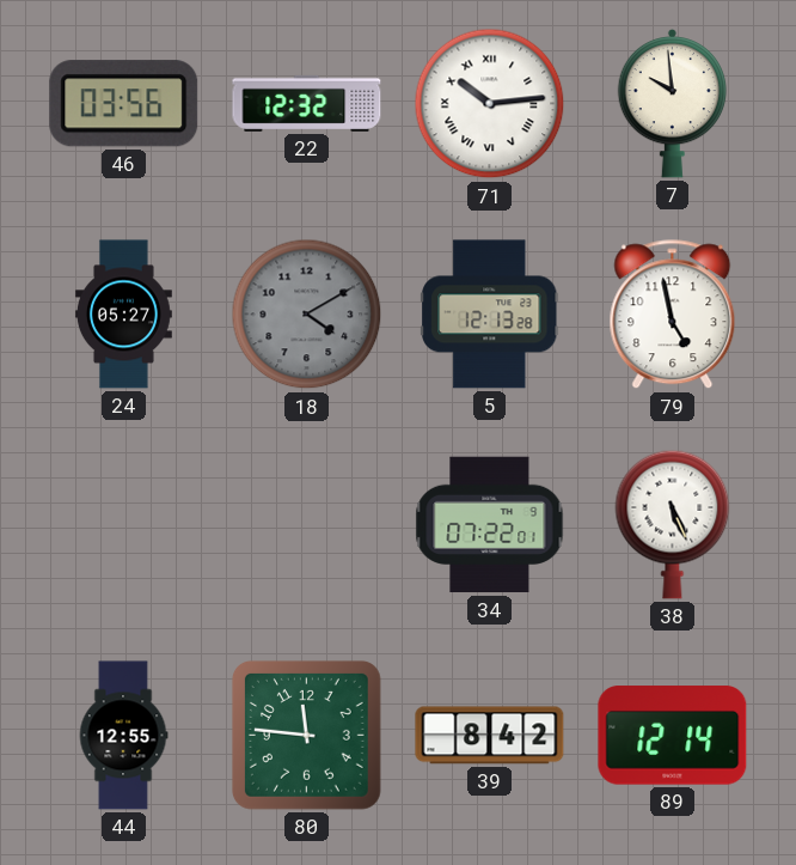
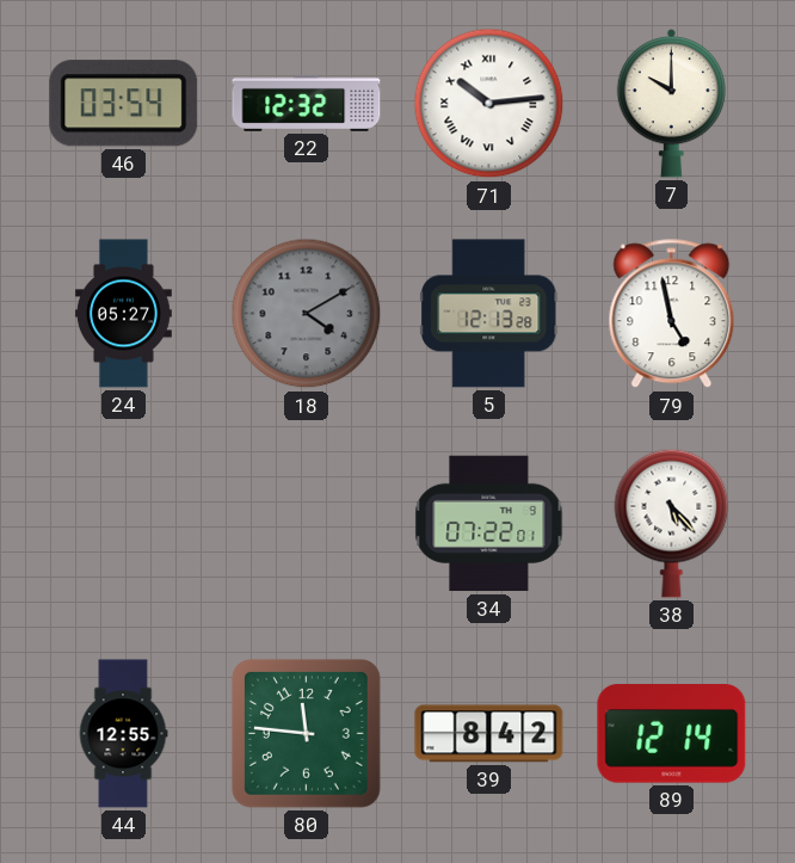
46: 03:56 -> 03:54 (124, 104)
7: 9:59 -> 10:00 (671, 103)
38: 5:26 -> 5:23 (672, 523)
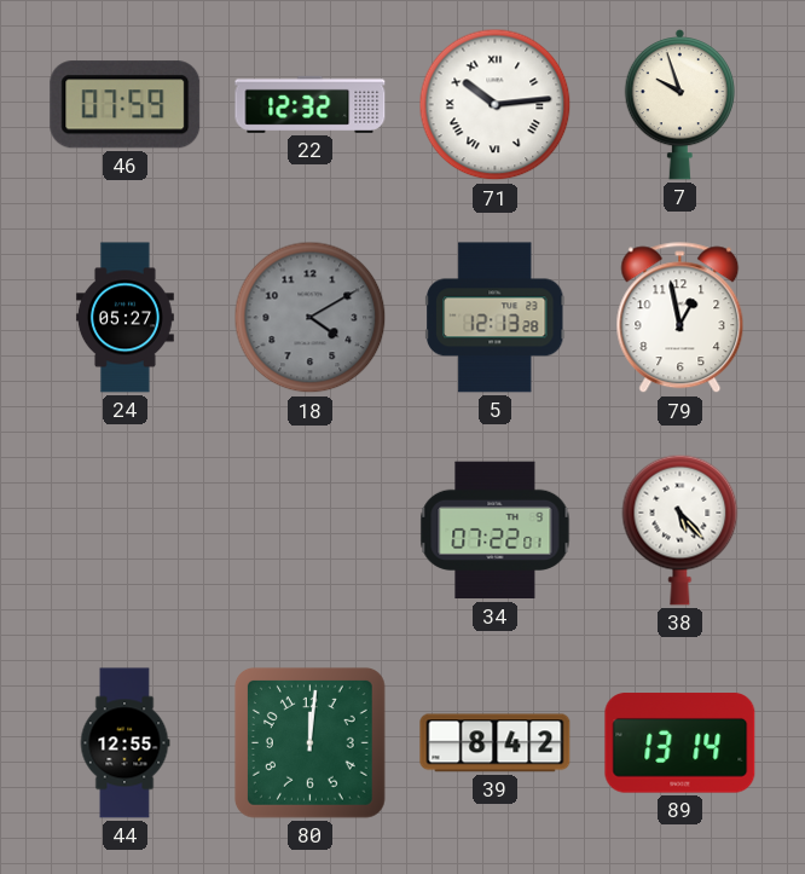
46: 03:54 -> 07:59 (126, 105)
7: 10:00 -> 9:57 (679, 104)
79: 4:58 -> 12:58 (681, 318)
80: 11:46 -> 12:01 (309, 742)
89: 12:14 -> 13:14 (681, 743)
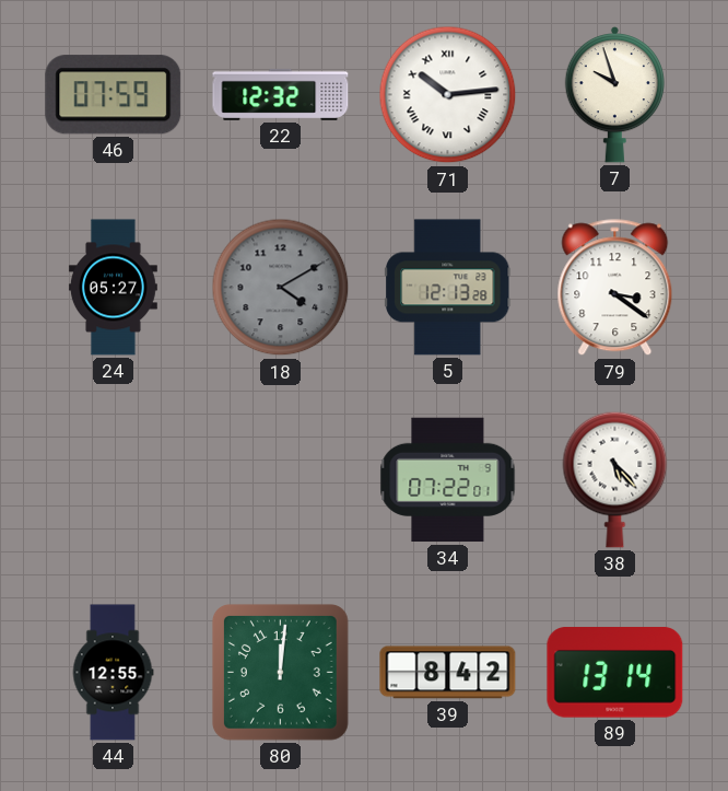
79: 12:58 -> 3:21 (615, 288)
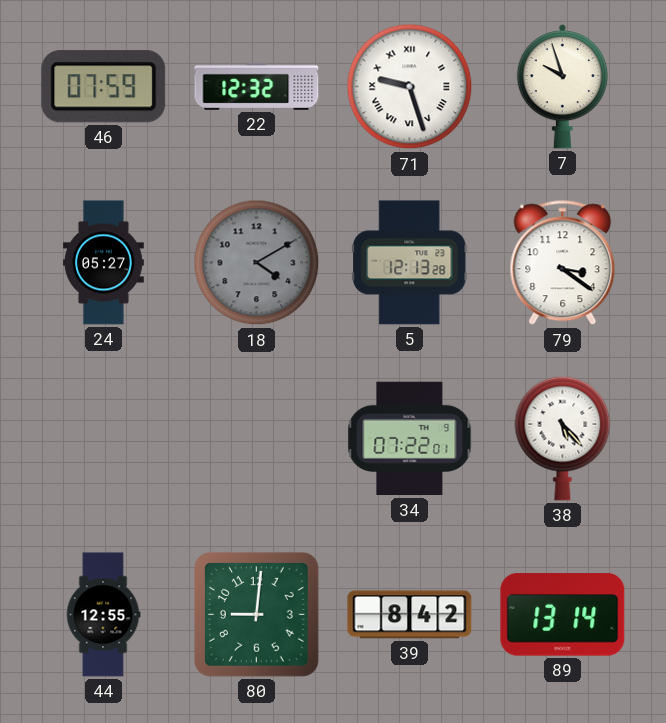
71: 10:14 -> 9:27 (410, 87)
80: 12:01 -> 9:01 (256, 614)
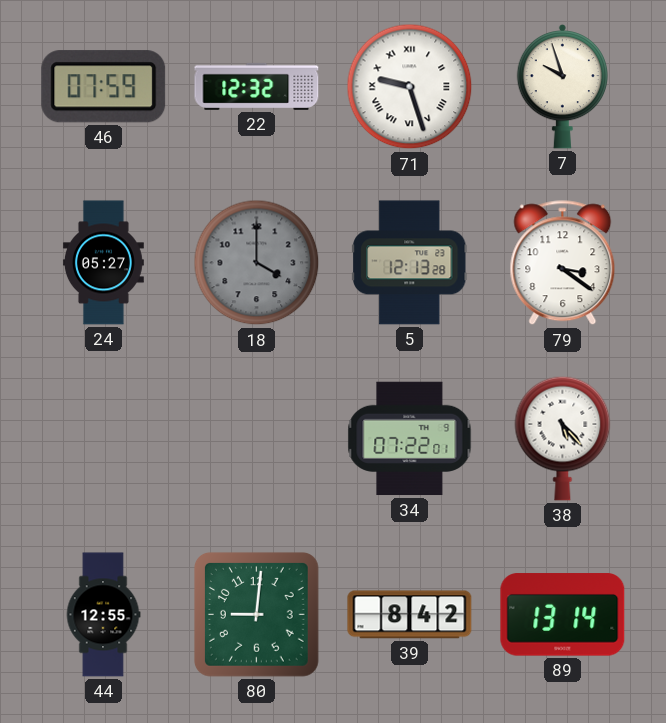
18: 4:10 -> 4:00 (257, 263)
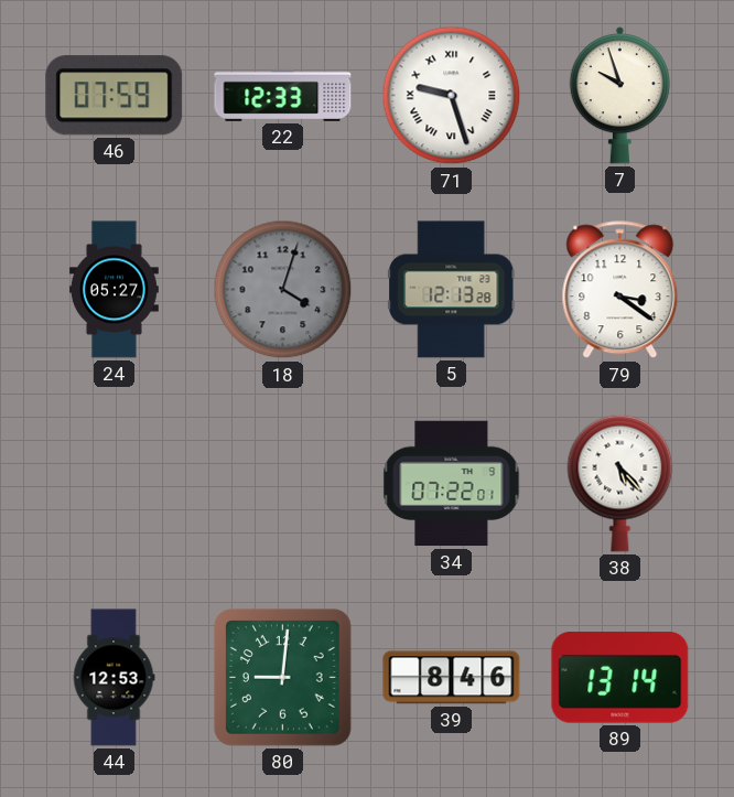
22: 12:32 -> 12:33 (283, 95)
18: 4:00 -> 4:03 (283, 290)
44: 12:55 -> 12:53 (114, 678)
39: 8:42 -> 8:46 (452, 678)
